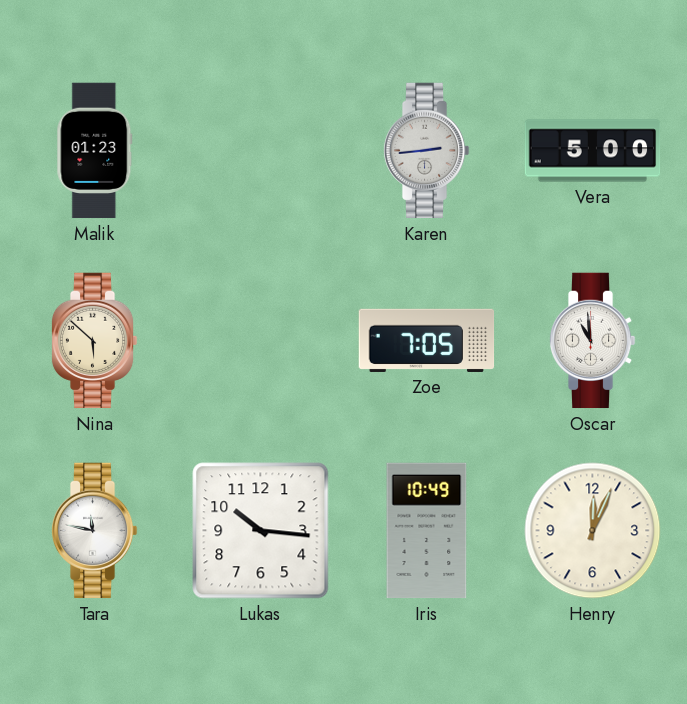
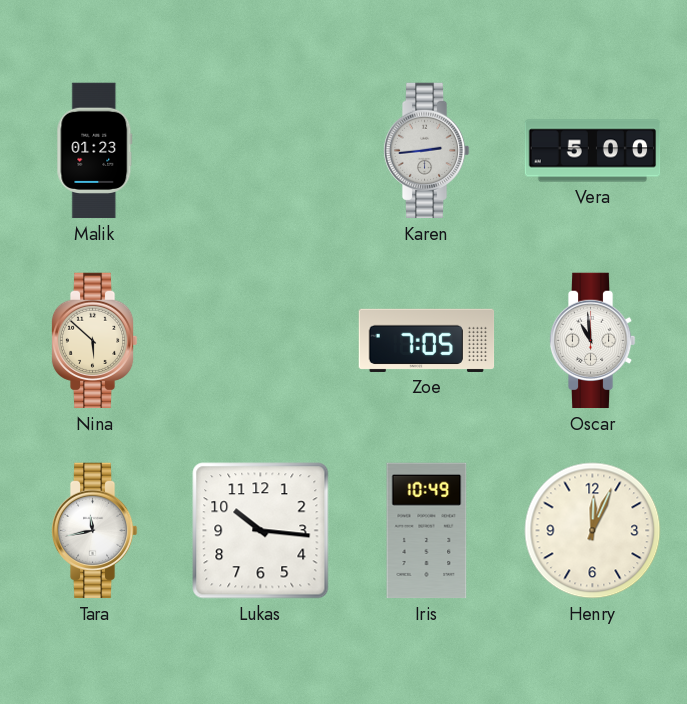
Tara: 11:47 -> 11:43 (94, 531)
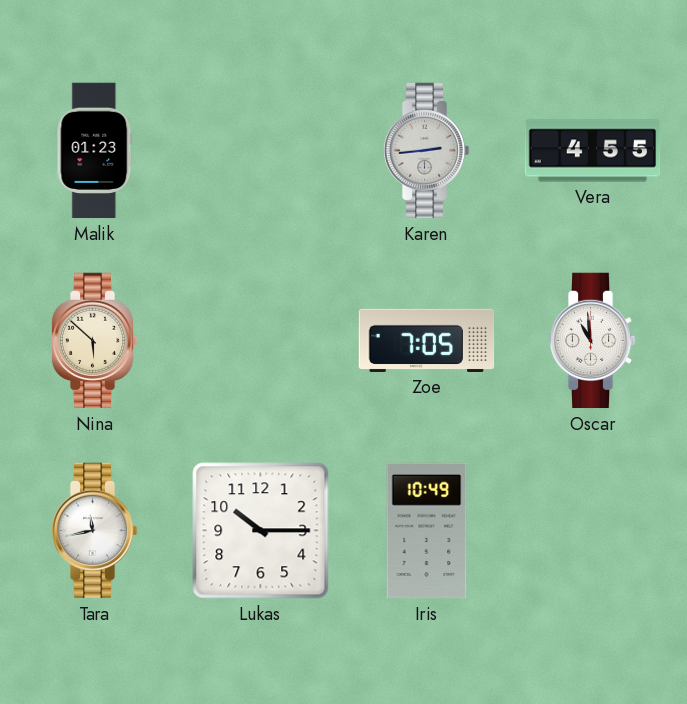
Vera: 5:00 -> 4:55 (593, 151)
Lukas: 10:16 -> 10:15 (261, 531)
Henry: 12:04 -> none (593, 531)
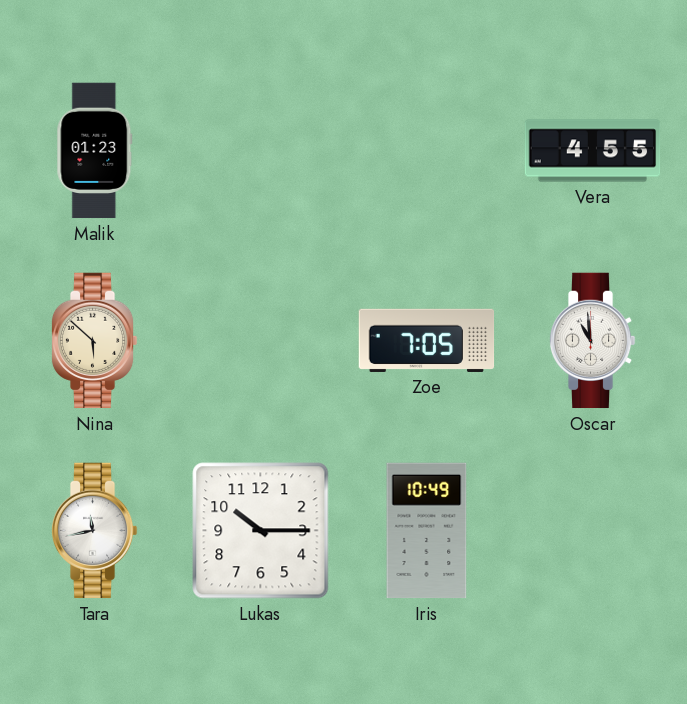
Karen: 2:44 -> none (426, 151)
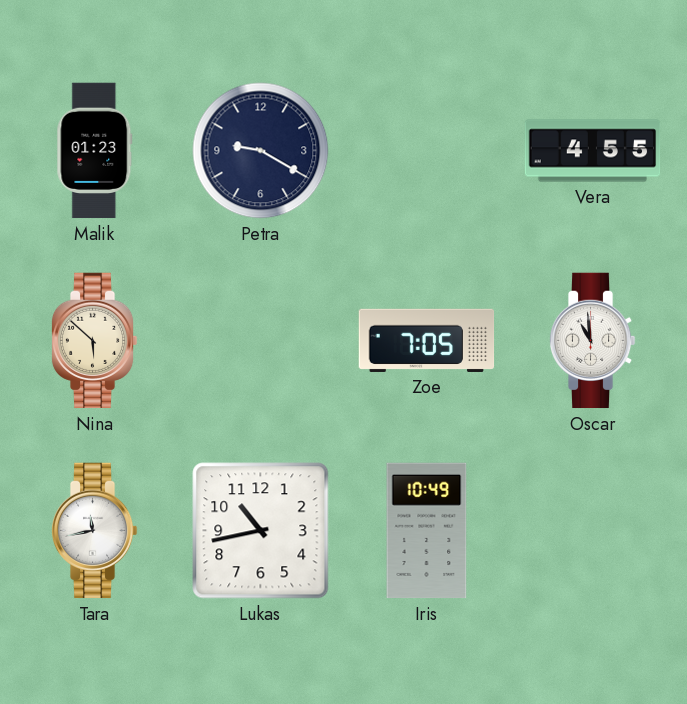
Petra: none -> 9:20 (261, 151)
Lukas: 10:15 -> 10:43 (261, 531)
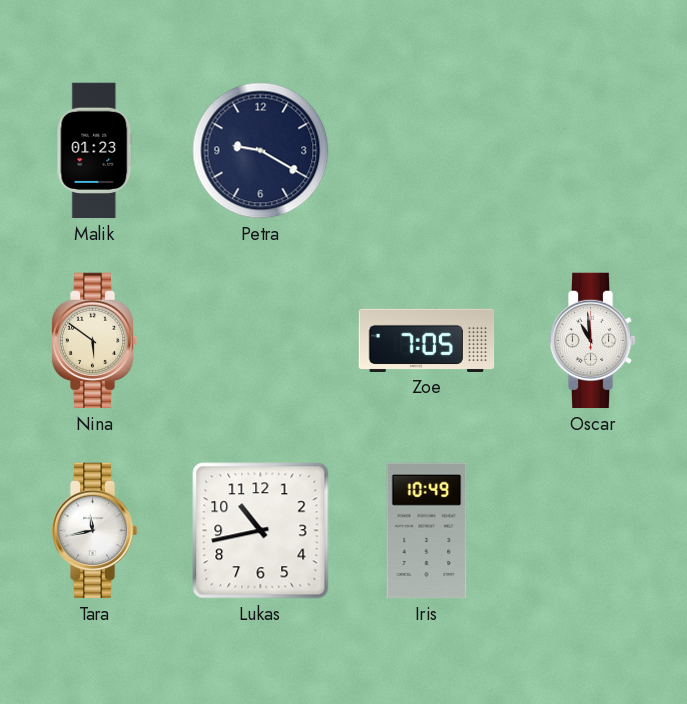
Vera: 4:55 -> none (593, 151)
Nina: 5:52 -> 5:51 (94, 341)
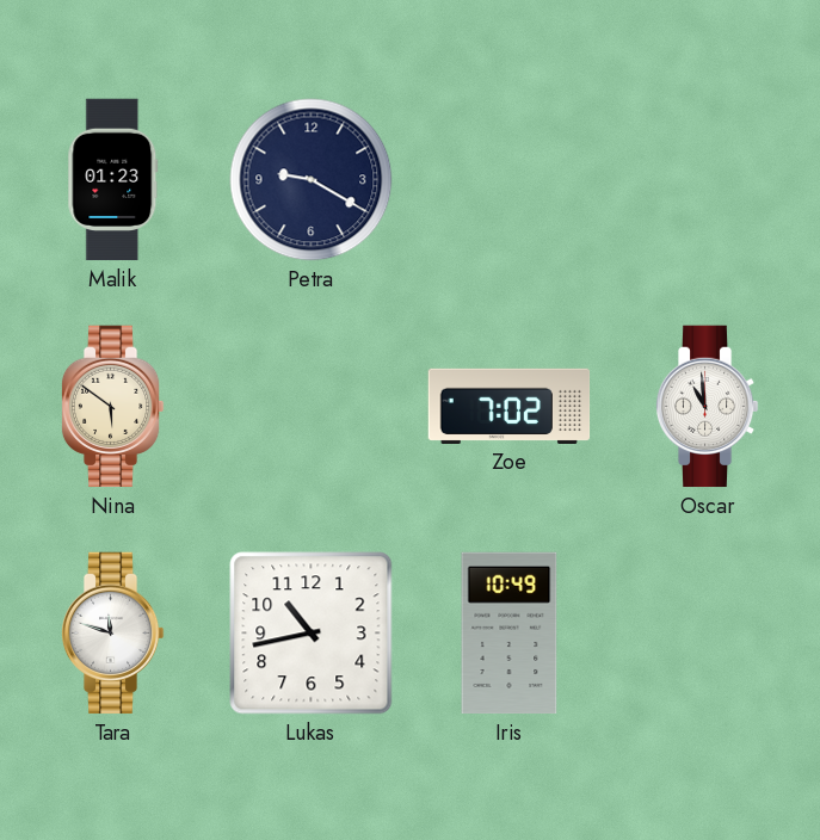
Zoe: 7:05 -> 7:02 (510, 406)
Tara: 11:43 -> 11:48 (112, 634)
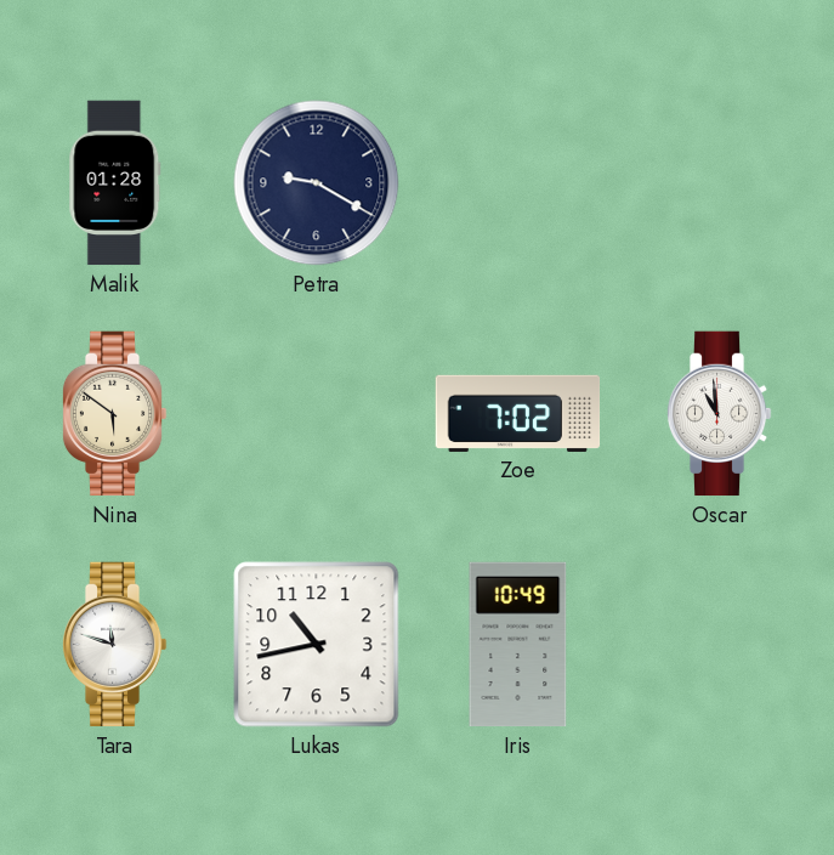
Malik: 01:23 -> 01:28 (115, 183)
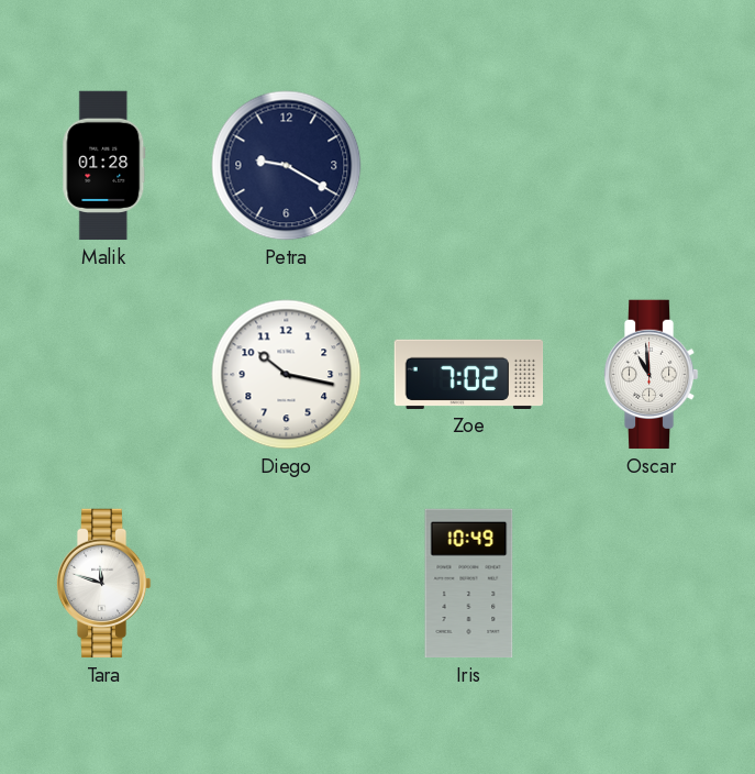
Nina: 5:51 -> none (114, 414)
Diego: none -> 10:17 (287, 375)
Lukas: 10:43 -> none (317, 645)
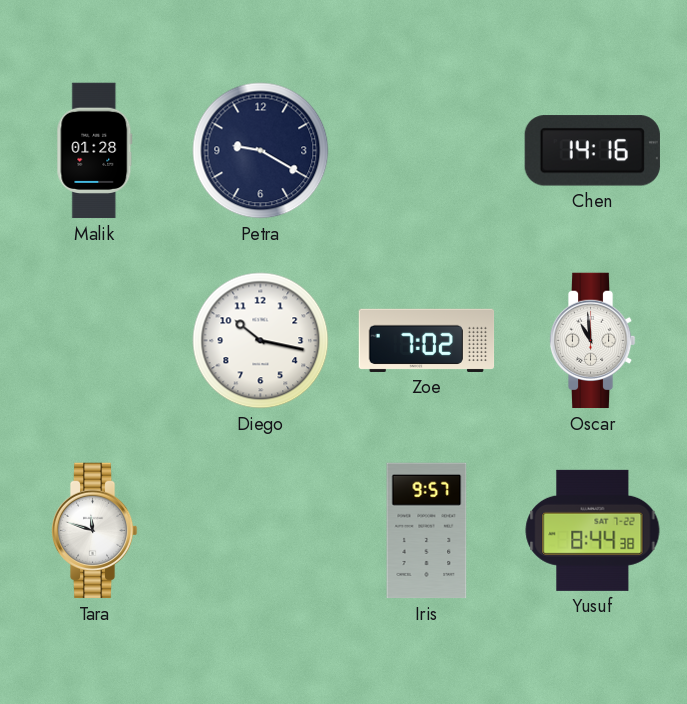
Chen: none -> 14:16 (592, 151)
Iris: 10:49 -> 9:57 (427, 531)
Yusuf: none -> 8:44 (593, 530)
